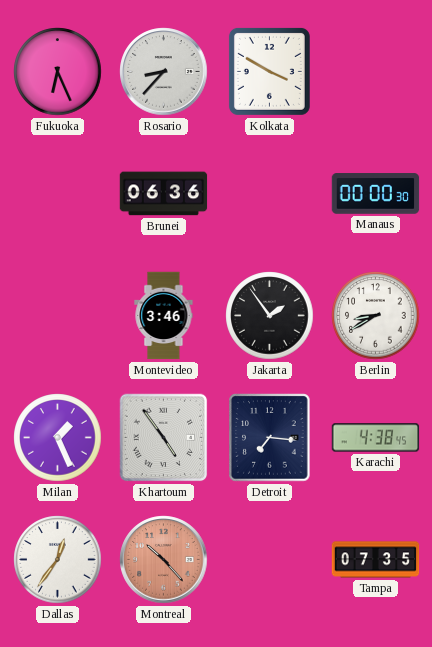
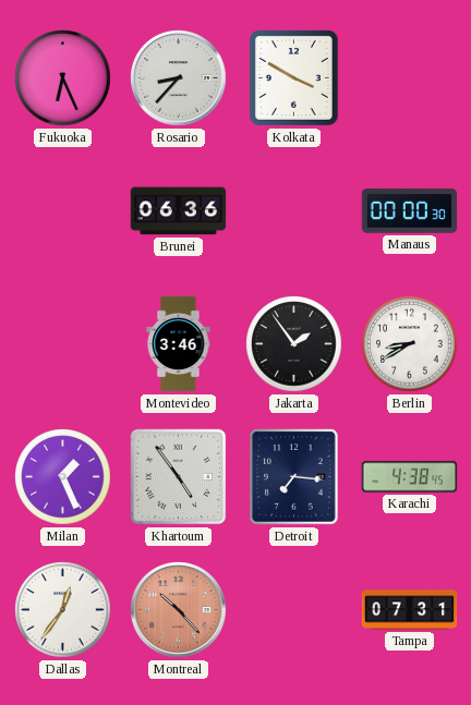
Tampa: 07:35 -> 07:31 (410, 610)
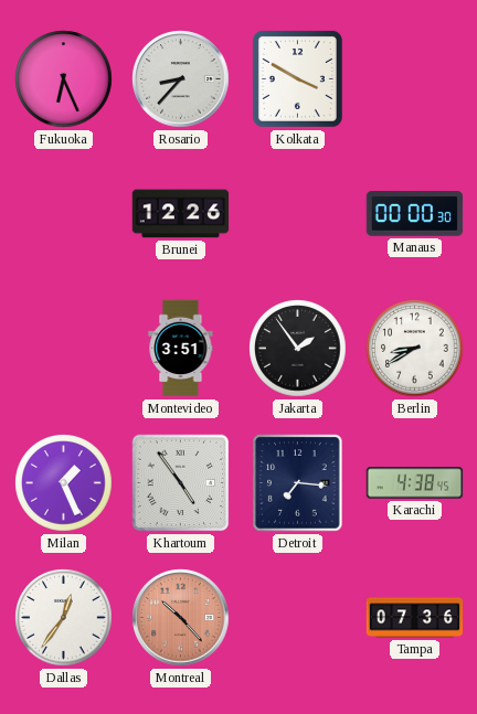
Brunei: 06:36 -> 12:26 (181, 214)
Montevideo: 3:46 -> 3:51 (181, 349)
Tampa: 07:31 -> 07:36 (415, 618)
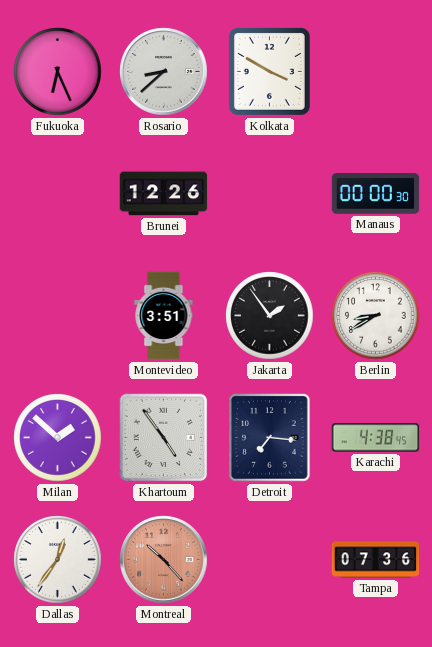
Rosario: 8:37 -> 8:38 (164, 72)
Milan: 1:26 -> 1:52 (58, 438)
